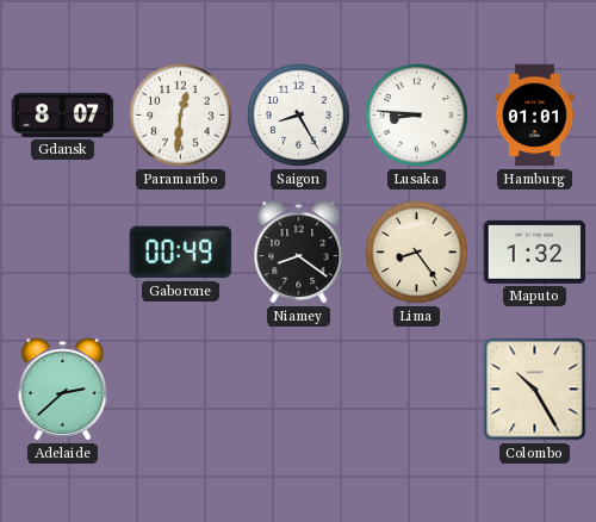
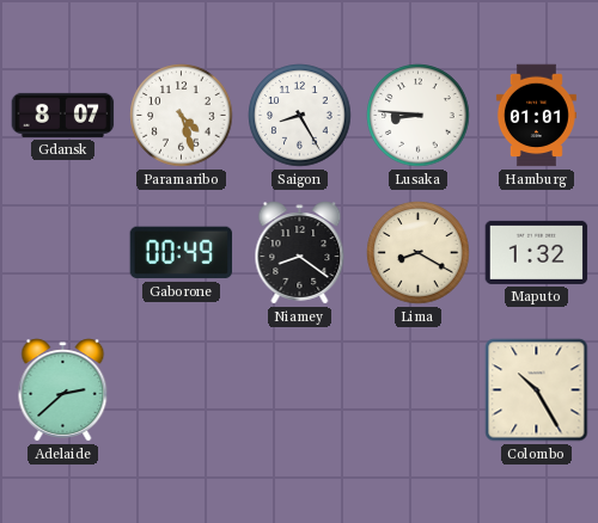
Paramaribo: 12:31 -> 4:27 (182, 116)
Lima: 8:24 -> 8:20 (419, 253)
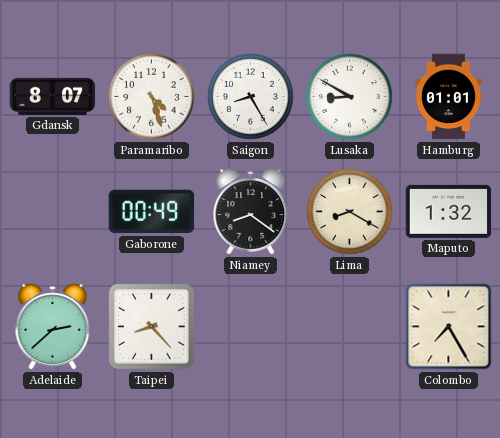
Lusaka: 8:46 -> 8:50 (350, 97)
Taipei: none -> 8:23 (152, 327)
Colombo: 10:25 -> 7:25 (449, 327)
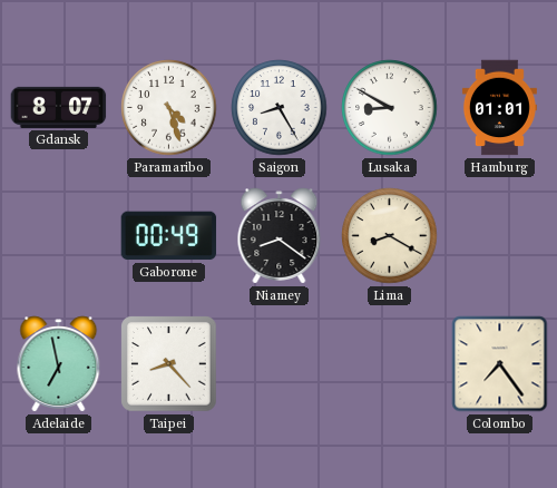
Maputo: 1:32 -> none (449, 211)
Adelaide: 2:38 -> 6:58 (59, 364)
Colombo: 7:25 -> 7:24 (500, 364)
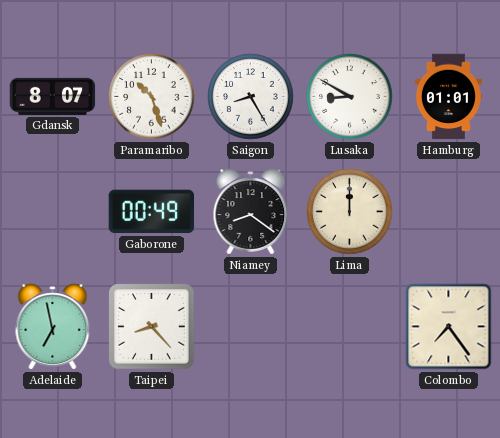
Paramaribo: 4:27 -> 10:27 (152, 97)
Lima: 8:20 -> 12:00 (350, 212)
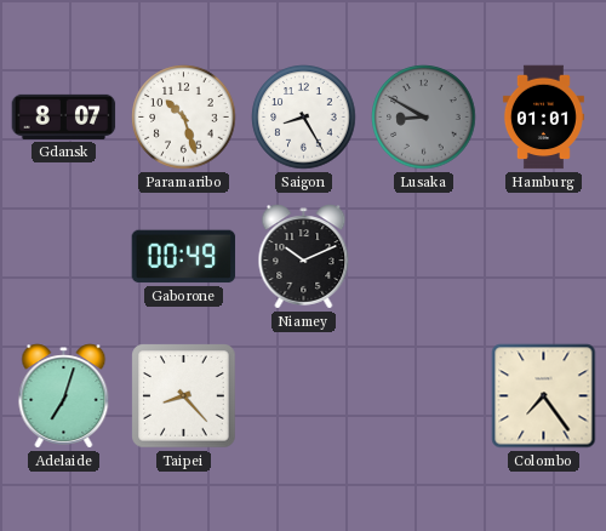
Lusaka dial: white -> grey (424, 118)
Niamey: 8:21 -> 10:11 (304, 257)
Lima: 12:00 -> none (350, 212)
Adelaide: 6:58 -> 7:03 (64, 396)
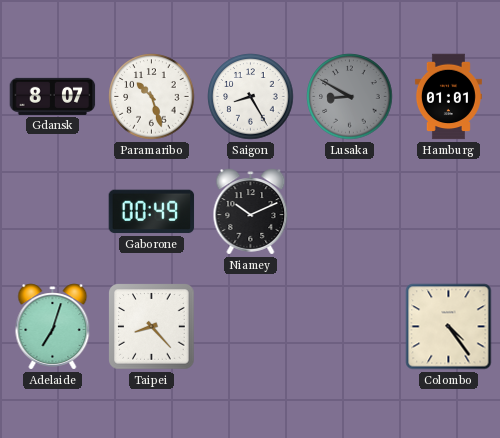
Colombo: 7:24 -> 4:24 (449, 327)
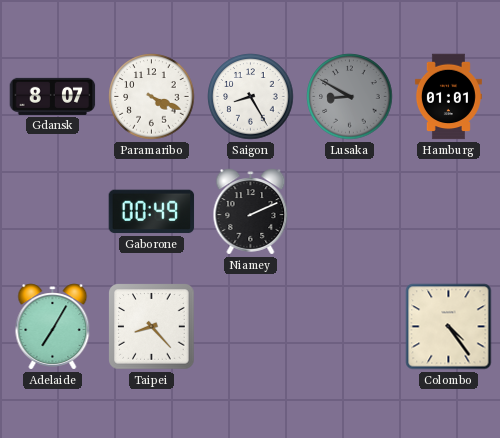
Paramaribo: 10:27 -> 4:19 (152, 97)
Niamey: 10:11 -> 2:11 (251, 212)
Adelaide: 7:03 -> 7:05 (53, 327)
